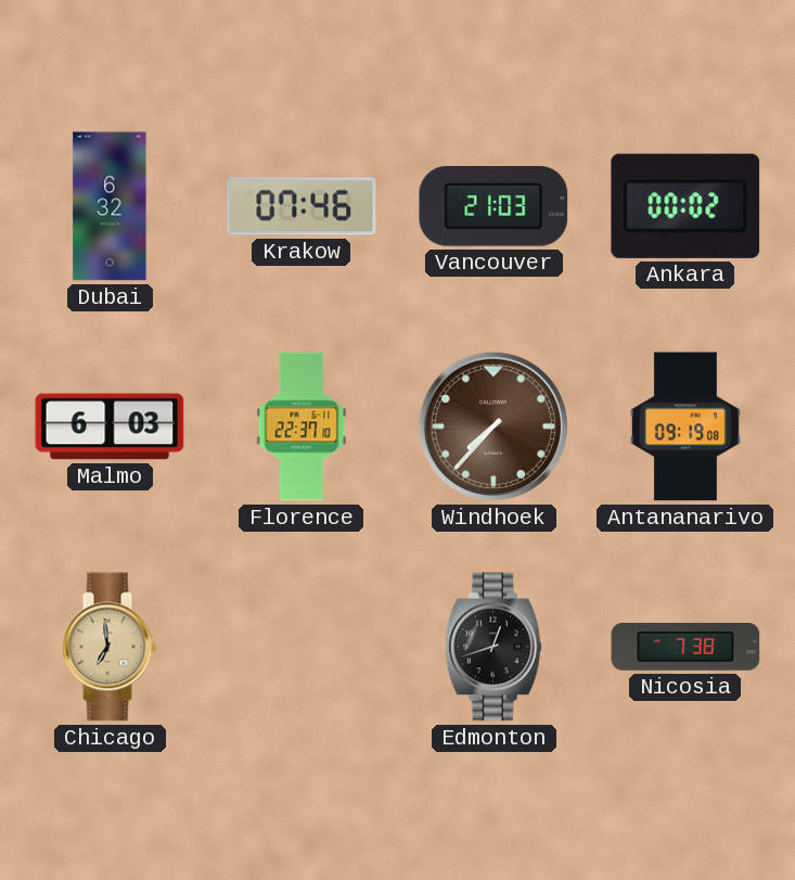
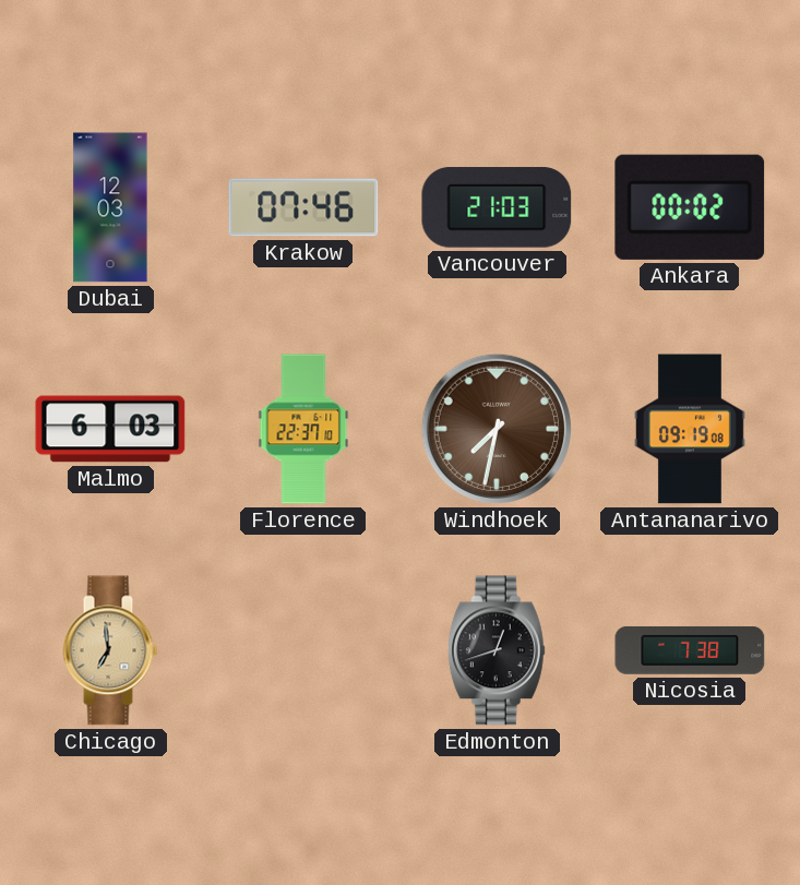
Dubai: 6:32 -> 12:03 (110, 207)
Windhoek: 7:37 -> 7:32 (497, 429)
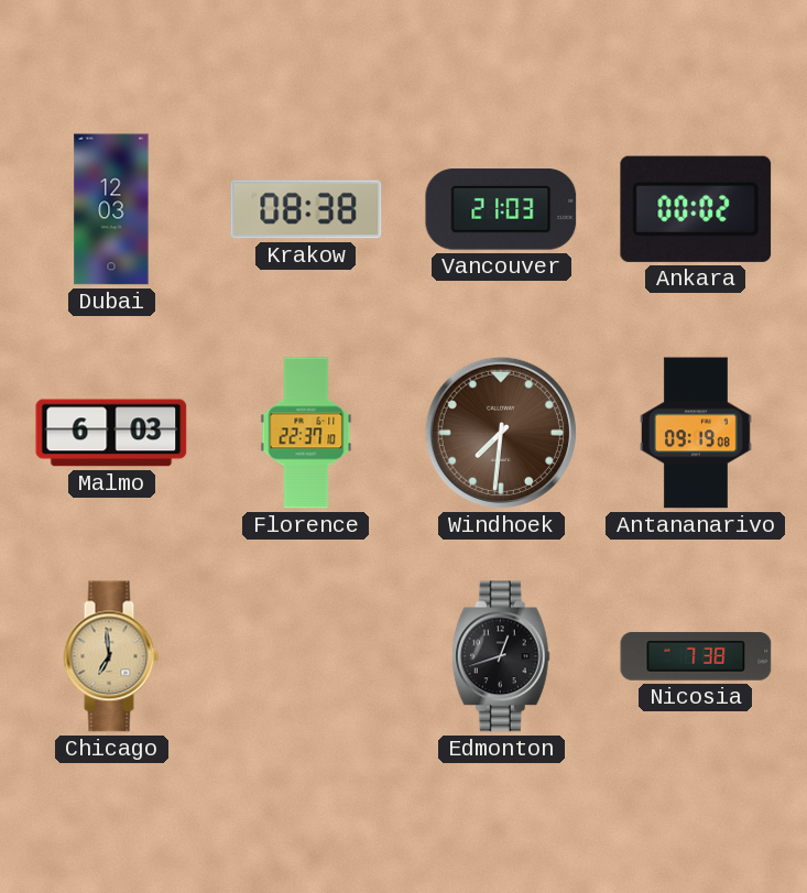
Krakow: 07:46 -> 08:38 (306, 209)
Windhoek: 7:32 -> 7:31 (501, 433)
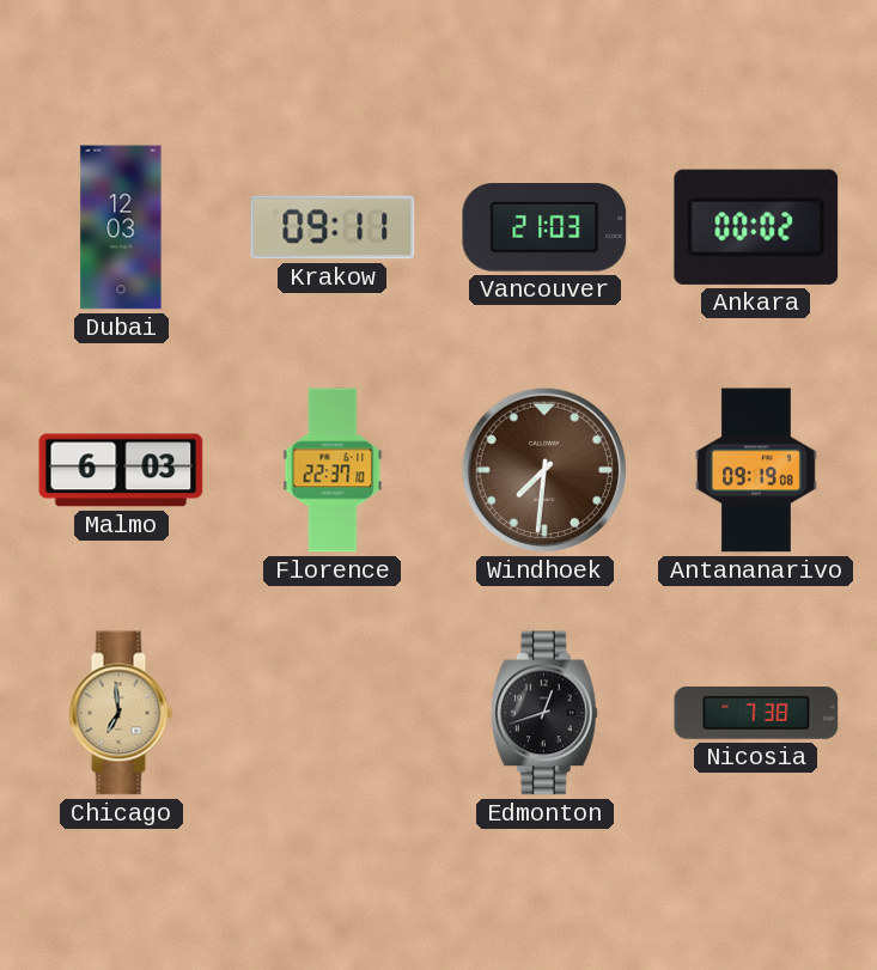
Krakow: 08:38 -> 09:11 (333, 227)
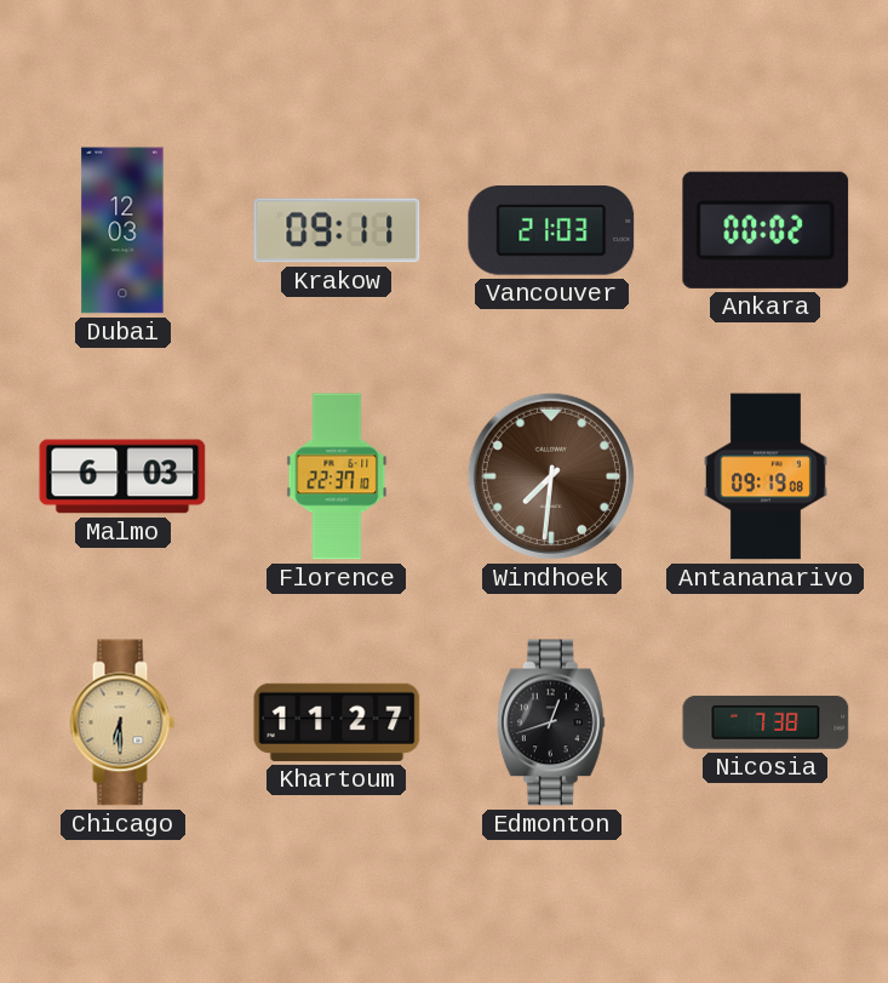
Chicago: 6:59 -> 6:30 (122, 722)
Khartoum: none -> 11:27 (337, 722)
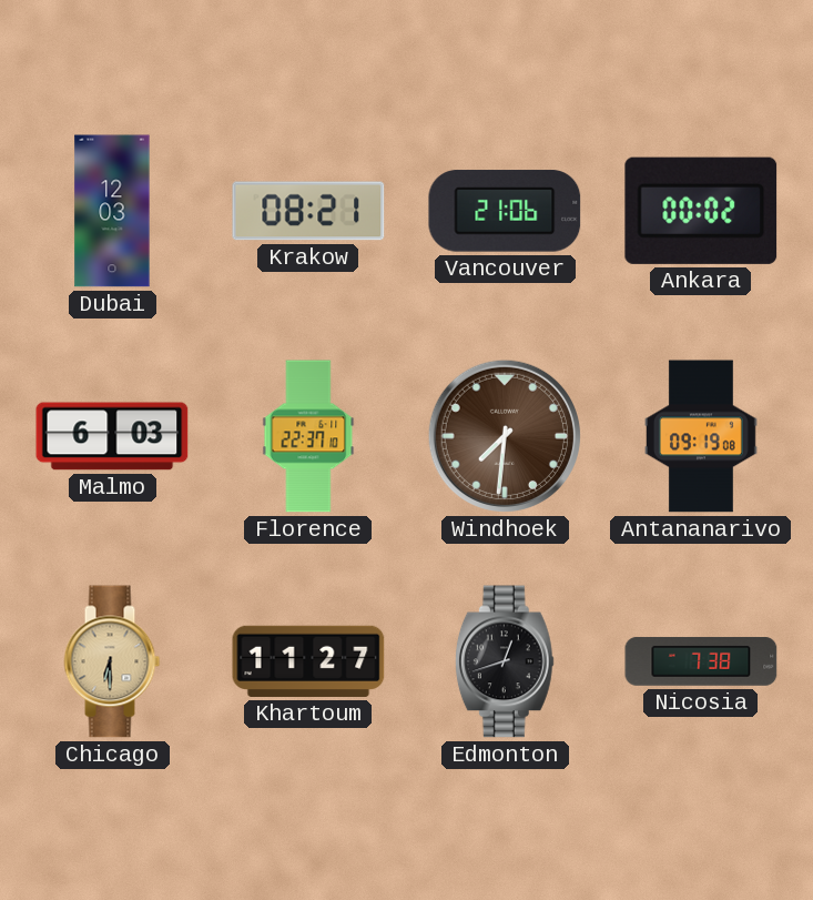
Krakow: 09:11 -> 08:21 (308, 211)
Vancouver: 21:03 -> 21:06 (505, 211)
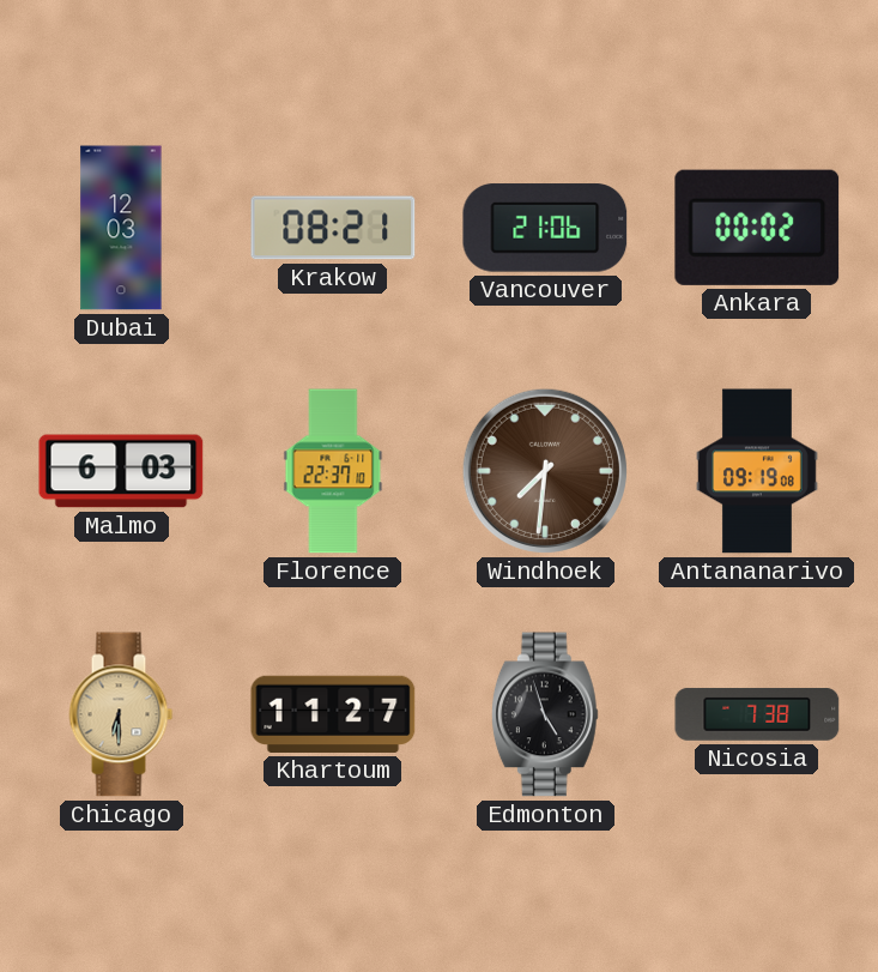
Edmonton: 12:42 -> 4:57 (545, 714)
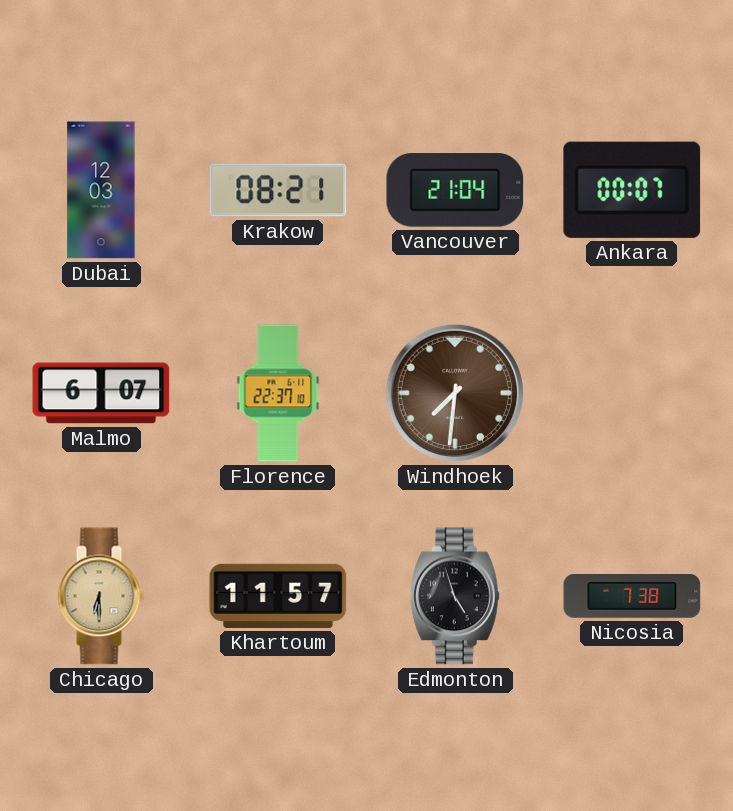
Vancouver: 21:06 -> 21:04 (455, 190)
Ankara: 00:02 -> 00:07 (632, 190)
Malmo: 6:03 -> 6:07 (101, 393)
Antananarivo: 09:19 -> none (757, 471)
Khartoum: 11:27 -> 11:57 (278, 596)
